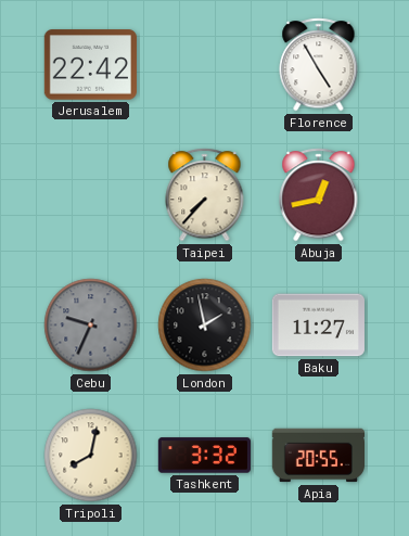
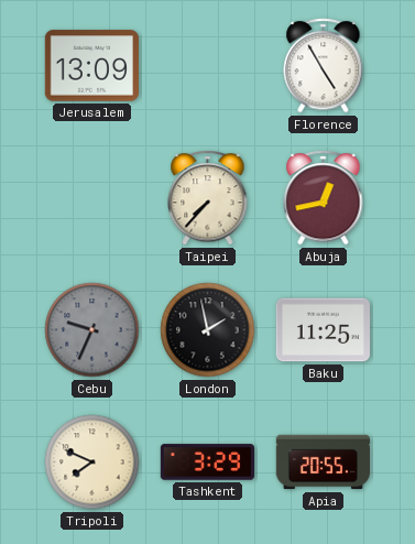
Jerusalem: 22:42 -> 13:09 (91, 66)
Baku: 11:27 -> 11:25 (323, 330)
Tripoli: 8:02 -> 7:49 (92, 463)
Tashkent: 3:32 -> 3:29 (207, 463)
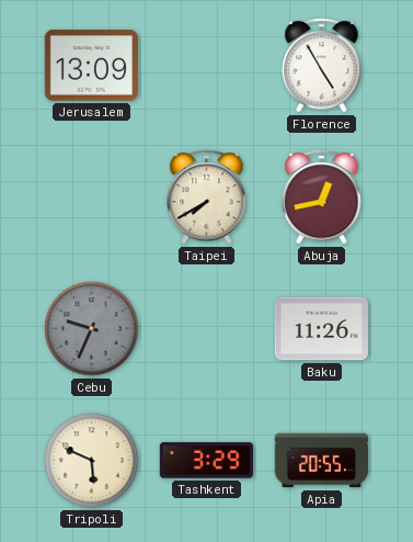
Taipei: 7:37 -> 7:40 (207, 197)
London: 1:58 -> none (208, 330)
Baku: 11:25 -> 11:26 (321, 329)
Tripoli: 7:49 -> 5:49 (92, 461)
